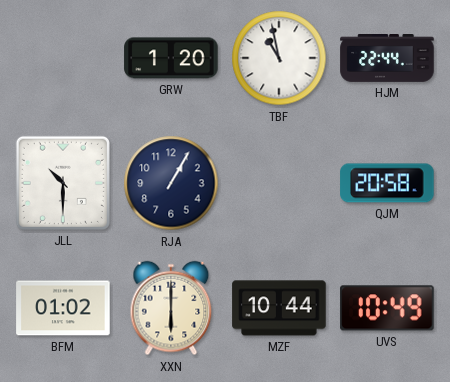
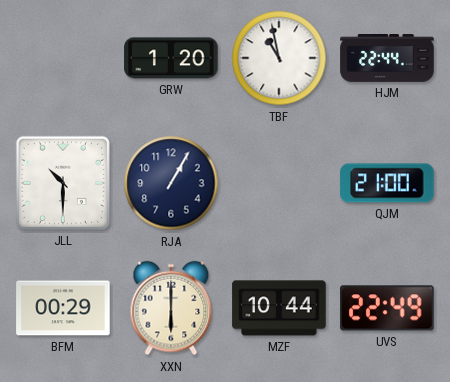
QJM: 20:58 -> 21:00 (387, 183)
BFM: 01:02 -> 00:29 (63, 308)
UVS: 10:49 -> 22:49 (387, 308)
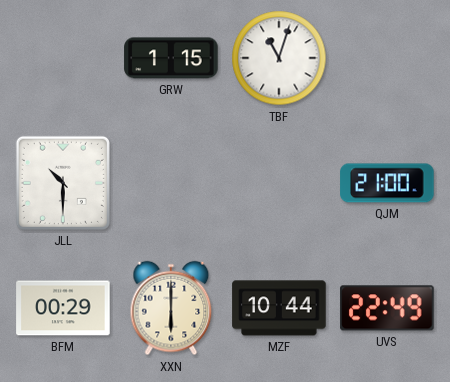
GRW: 1:20 -> 1:15 (171, 58)
TBF: 10:58 -> 11:03 (279, 58)
HJM: 22:44 -> none (387, 59)
RJA: 1:05 -> none (171, 183)
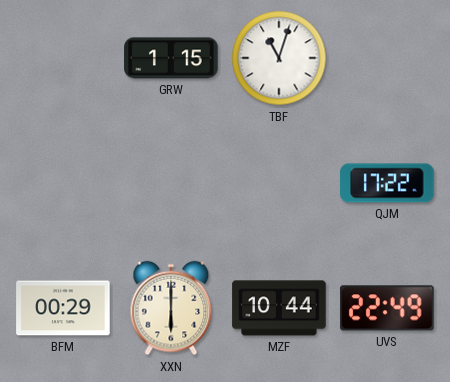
JLL: 10:30 -> none (63, 183)
QJM: 21:00 -> 17:22 (387, 183)
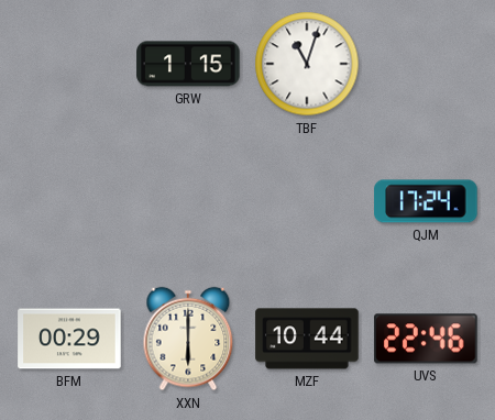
QJM: 17:22 -> 17:24 (426, 201)
UVS: 22:49 -> 22:46 (426, 339)
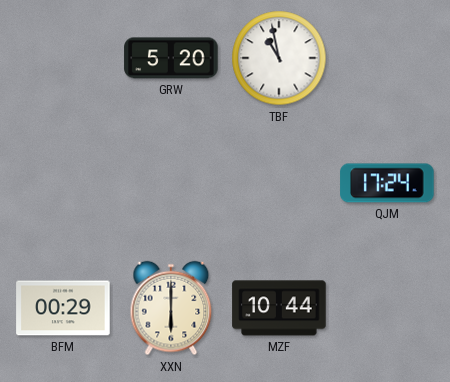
GRW: 1:15 -> 5:20 (171, 58)
TBF: 11:03 -> 10:58 (279, 58)
UVS: 22:46 -> none (426, 339)
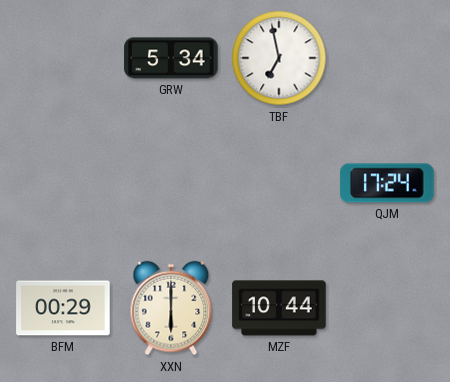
GRW: 5:20 -> 5:34 (171, 58)
TBF: 10:58 -> 6:58 (279, 58)
